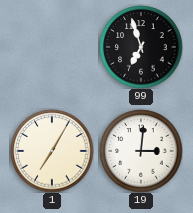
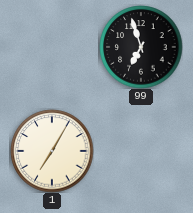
19: 3:01 -> none (141, 151)
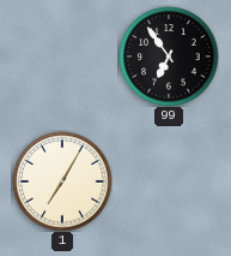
99: 6:57 -> 6:54 (169, 56)
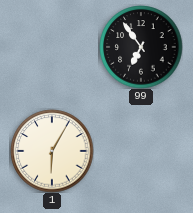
1: 7:05 -> 6:05 (52, 151)
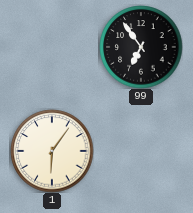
1: 6:05 -> 6:06 (52, 151)
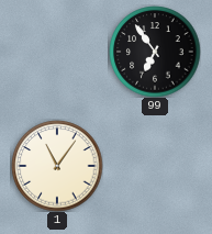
1: 6:06 -> 11:06 (57, 166)
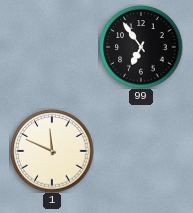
1: 11:06 -> 11:49 (52, 151)
